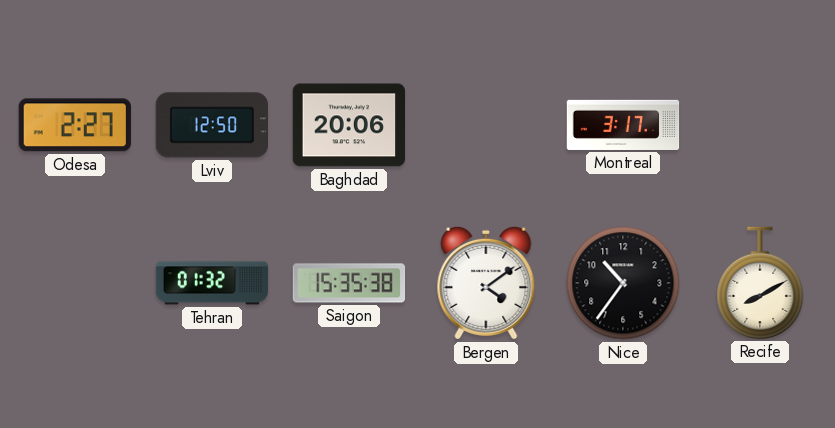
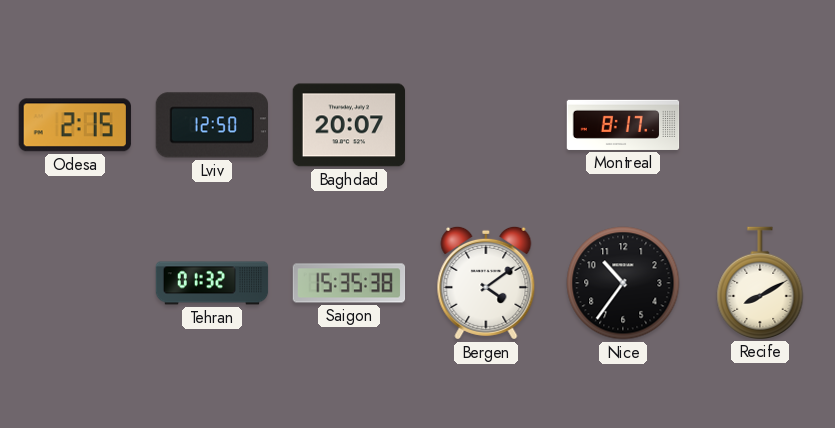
Odesa: 2:27 -> 2:15 (75, 125)
Baghdad: 20:06 -> 20:07 (349, 125)
Montreal: 3:17 -> 8:17 (623, 125)
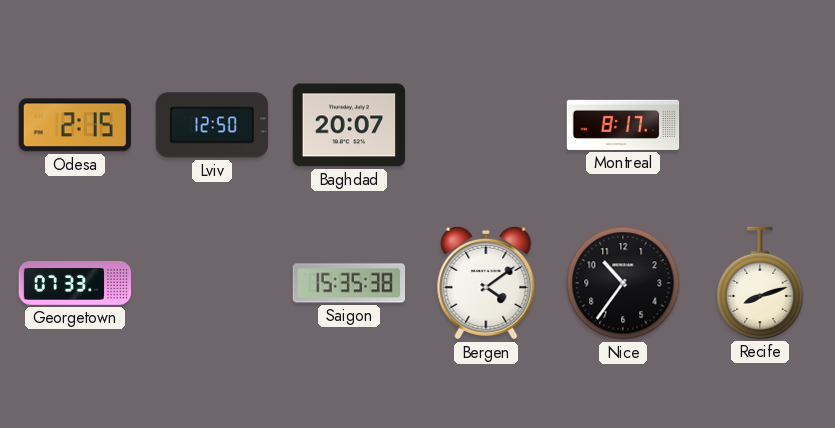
Georgetown: none -> 07:33 (75, 284)
Tehran: 01:32 -> none (212, 283)
Recife: 8:10 -> 8:12 (760, 283)
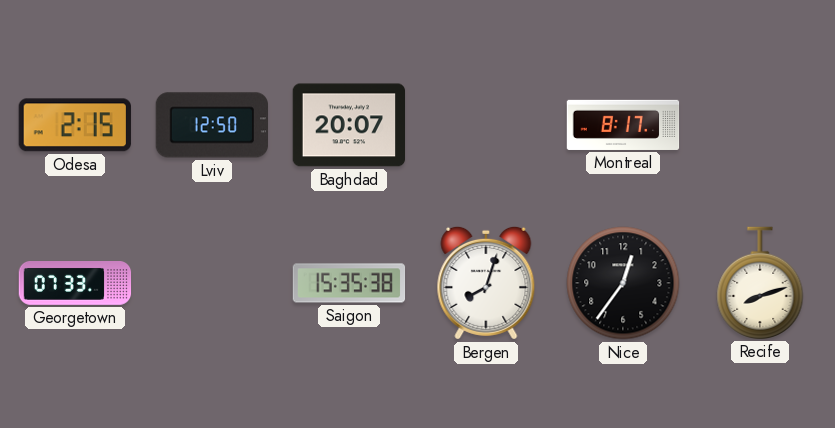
Bergen: 4:09 -> 8:03 (486, 283)
Nice: 10:36 -> 12:36 (623, 283)
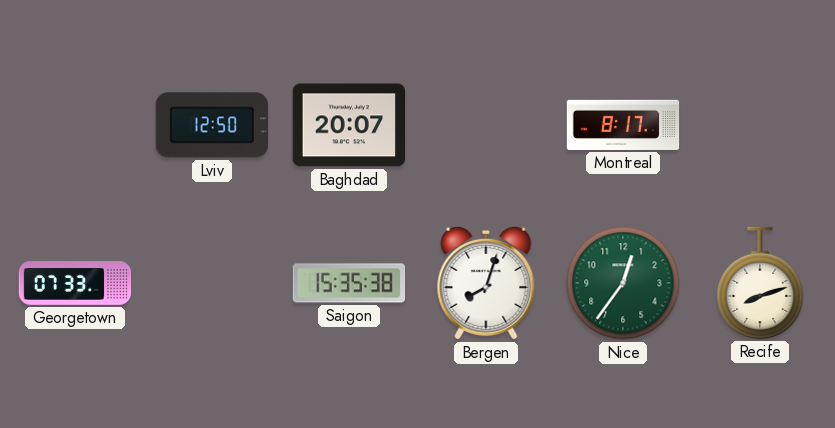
Odesa: 2:15 -> none (75, 125)
Nice dial: black -> green (623, 283)
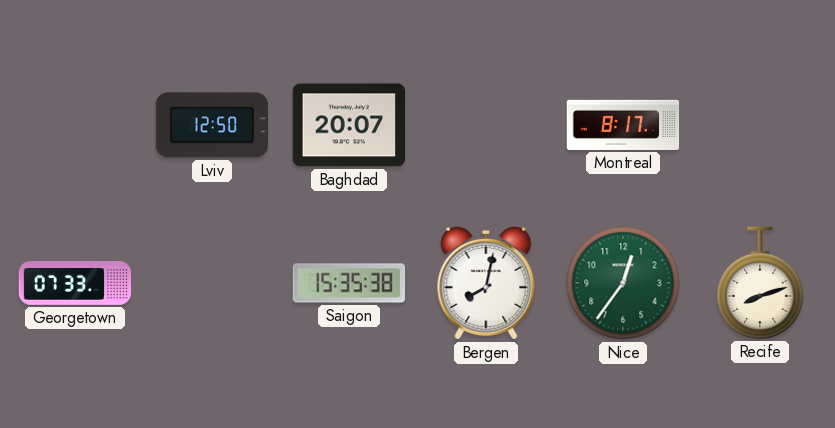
Bergen: 8:03 -> 8:02 (486, 283)
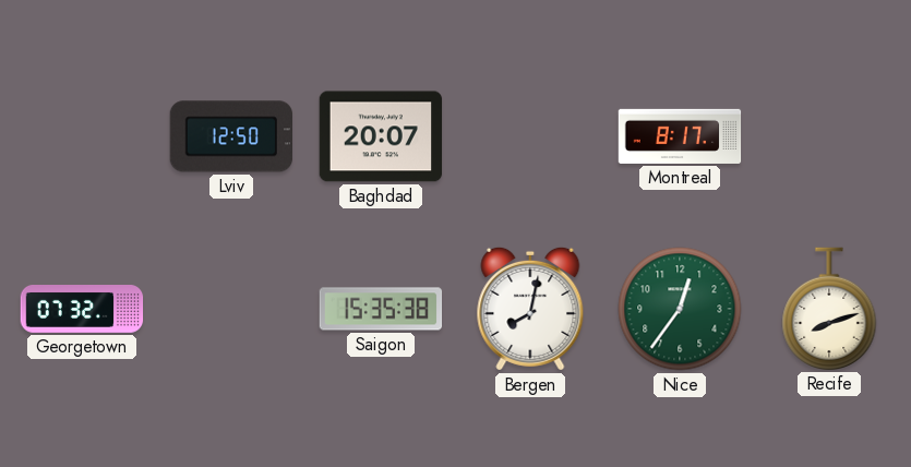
Georgetown: 07:33 -> 07:32 (82, 310)
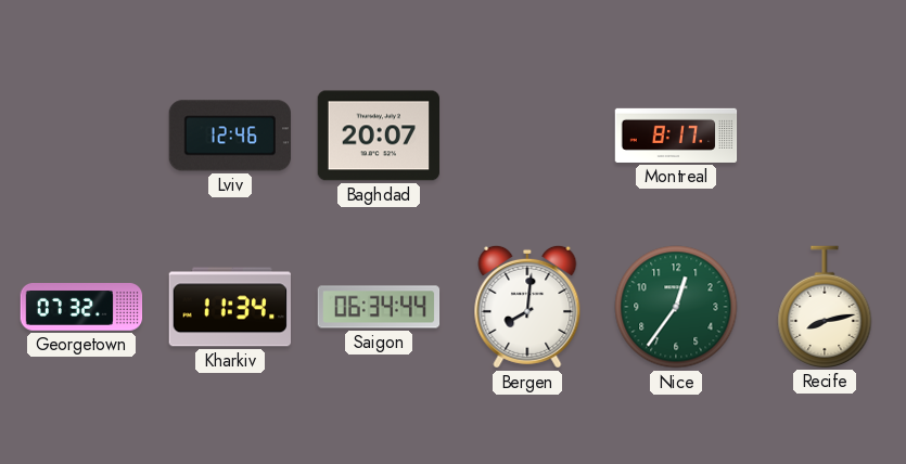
Lviv: 12:50 -> 12:46 (229, 136)
Kharkiv: none -> 11:34 (229, 307)
Saigon: 15:35 -> 06:34 (379, 307)
Bergen: 8:02 -> 8:01 (527, 307)
Recife: 8:12 -> 8:13 (825, 307)
